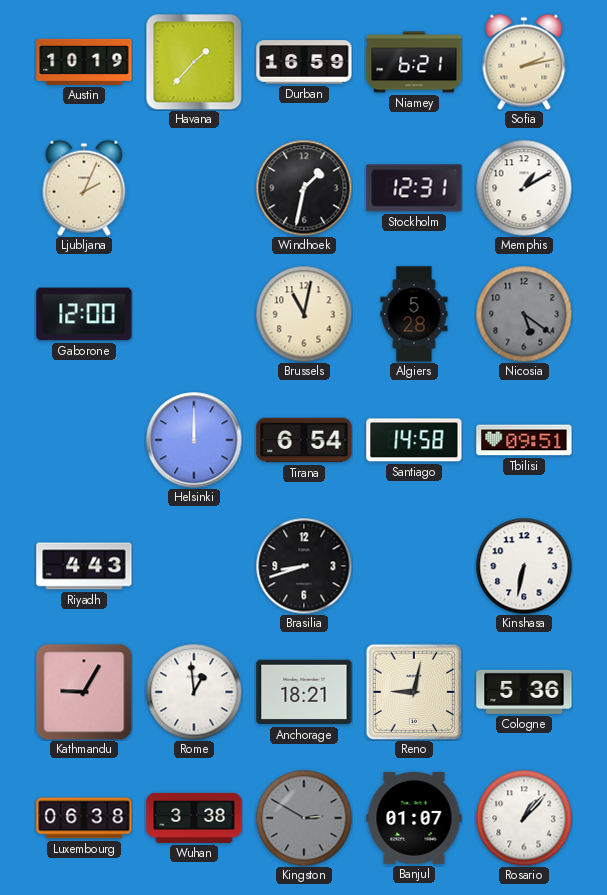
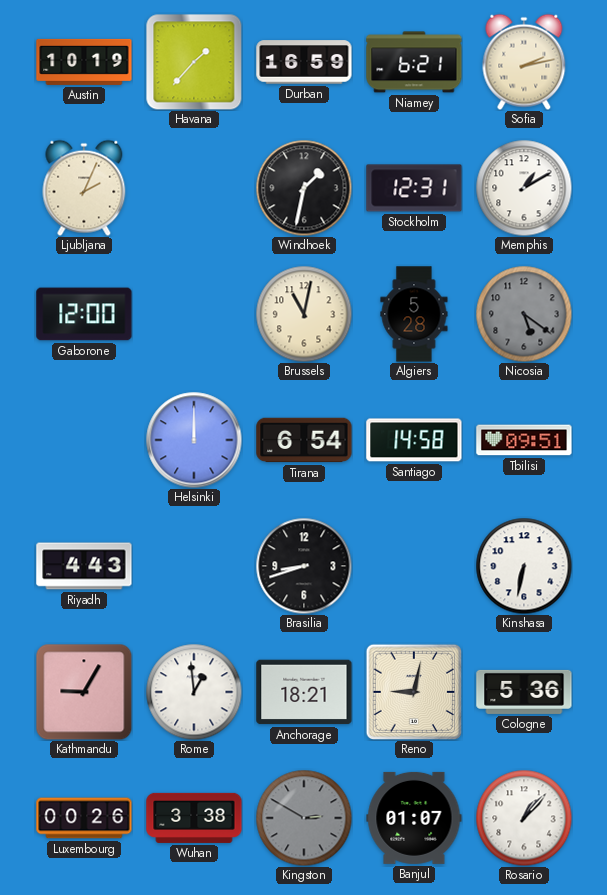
Luxembourg: 06:38 -> 00:26 (84, 818)
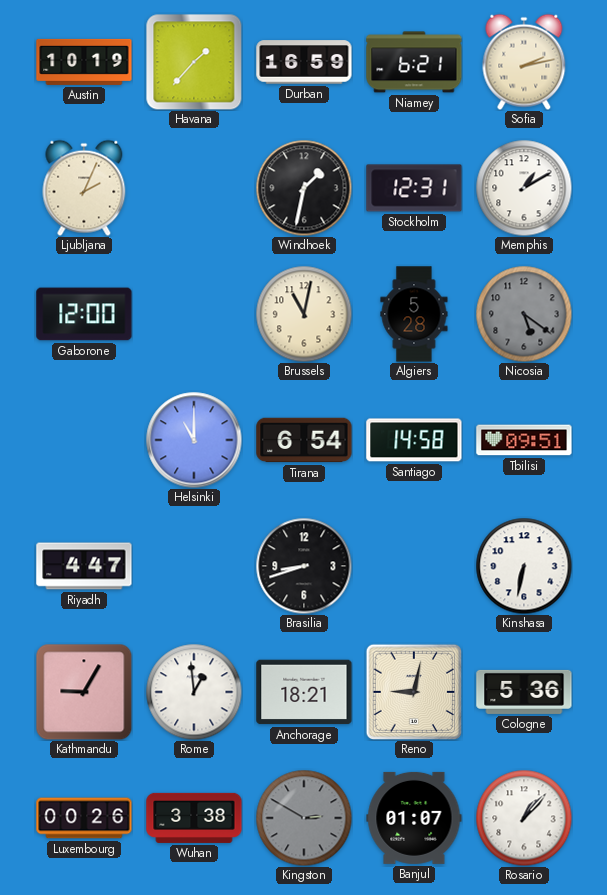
Helsinki: 12:00 -> 11:00 (194, 440)
Riyadh: 4:43 -> 4:47 (84, 566)
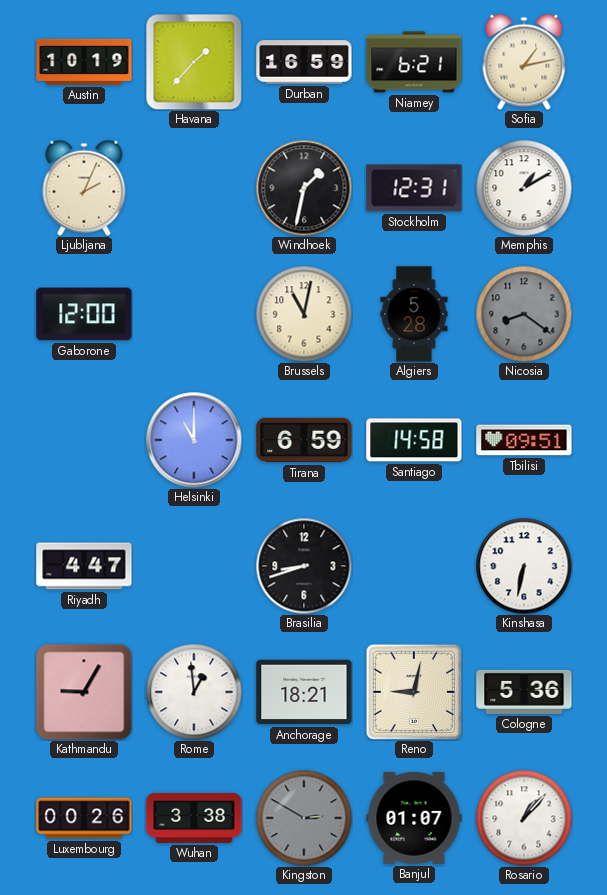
Sofia: 2:13 -> 1:13 (524, 62)
Nicosia: 5:21 -> 8:21 (524, 314)
Tirana: 6:54 -> 6:59 (304, 440)
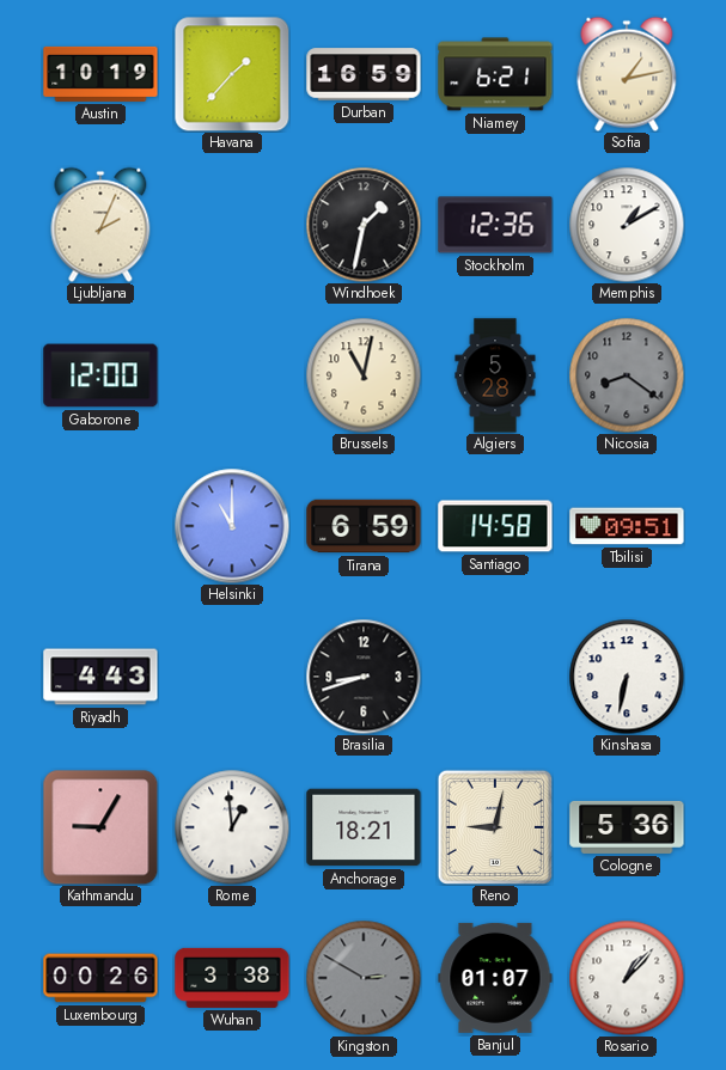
Stockholm: 12:31 -> 12:36 (495, 225)
Riyadh: 4:47 -> 4:43 (100, 677)
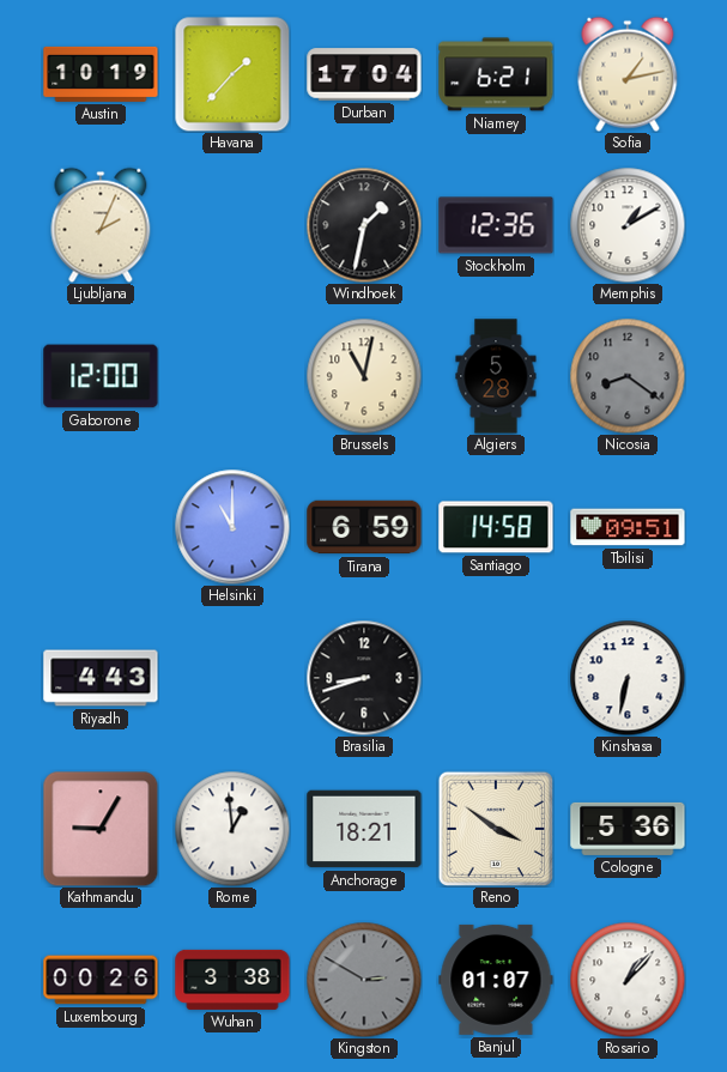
Durban: 16:59 -> 17:04 (364, 74)
Reno: 9:02 -> 3:51 (496, 829)
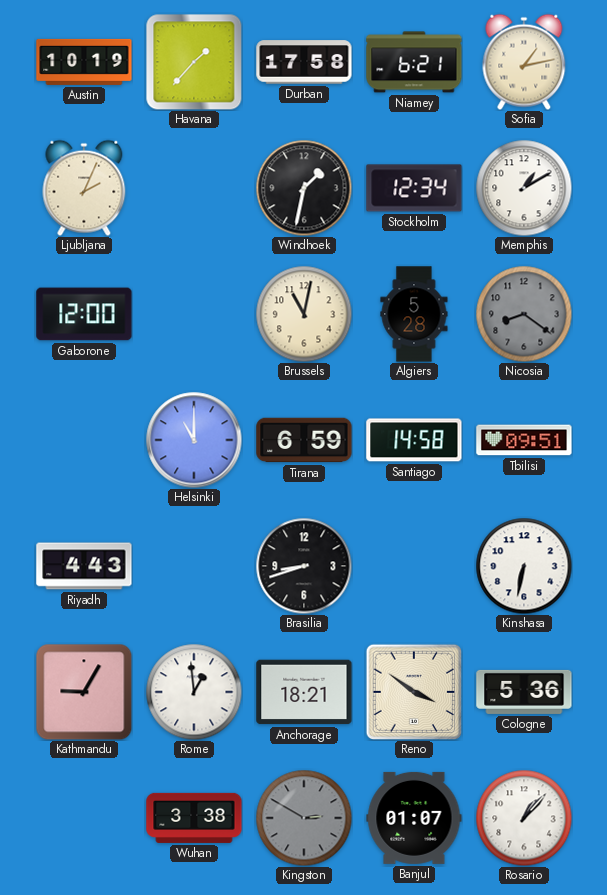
Durban: 17:04 -> 17:58 (304, 62)
Stockholm: 12:36 -> 12:34 (414, 188)
Luxembourg: 00:26 -> none (101, 980)
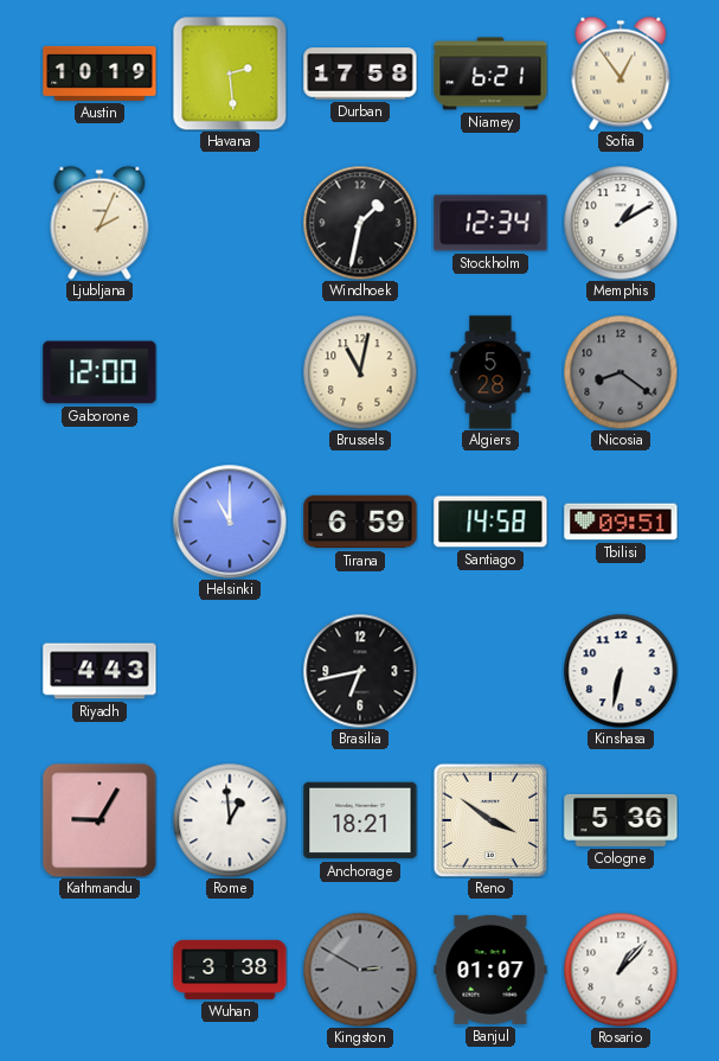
Havana: 1:37 -> 2:29 (230, 73)
Sofia: 1:13 -> 12:54 (621, 73)
Brasilia: 8:42 -> 6:43 (360, 671)
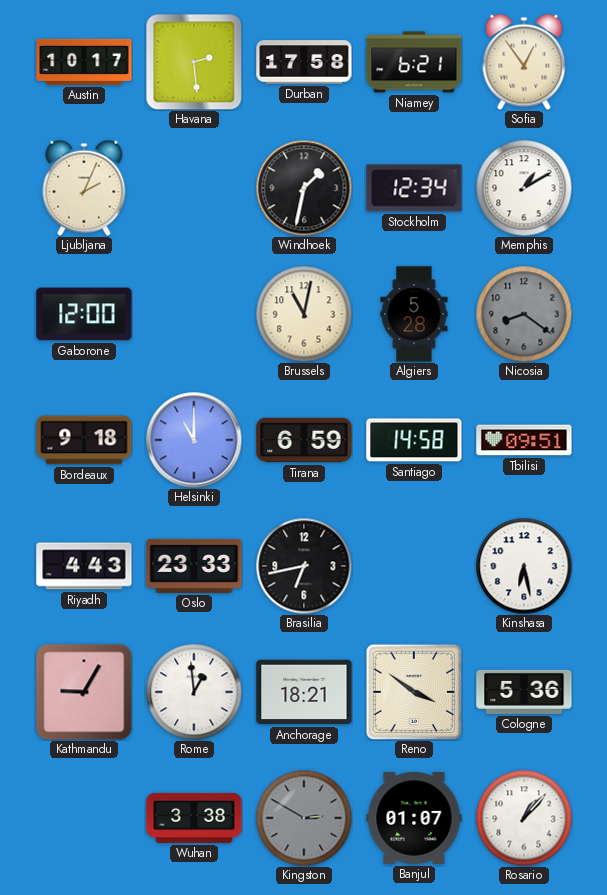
Austin: 10:19 -> 10:17 (84, 62)
Bordeaux: none -> 9:18 (84, 440)
Oslo: none -> 23:33 (194, 566)
Kinshasa: 6:32 -> 6:28 (524, 566)
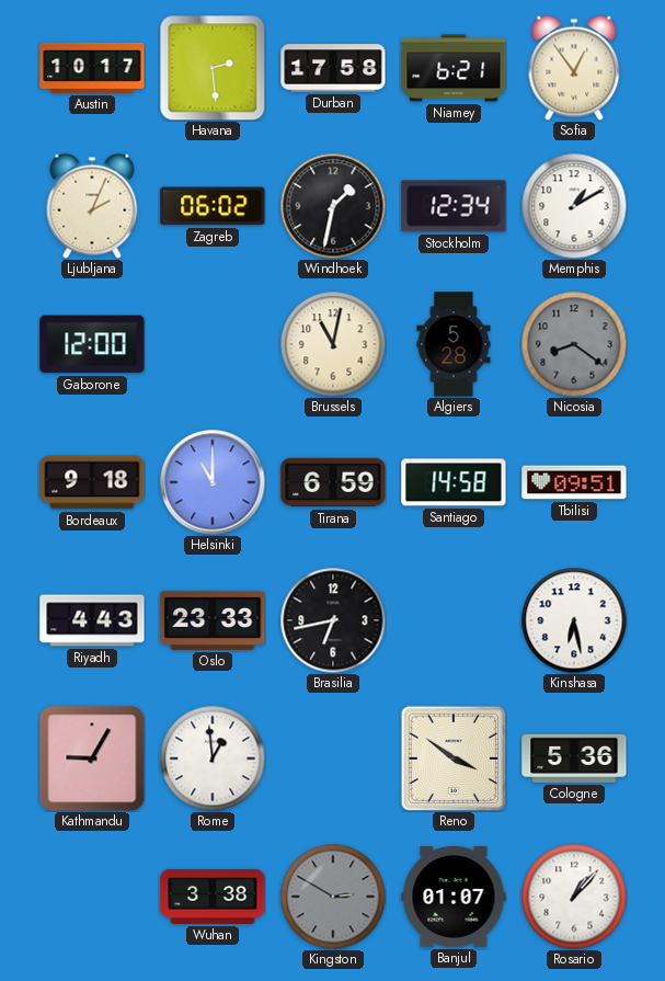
Zagreb: none -> 06:02 (213, 206)
Anchorage: 18:21 -> none (304, 692)
